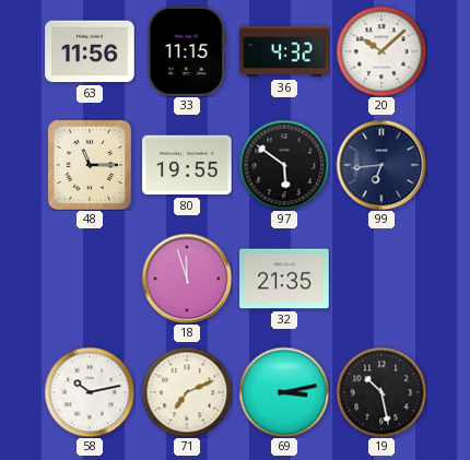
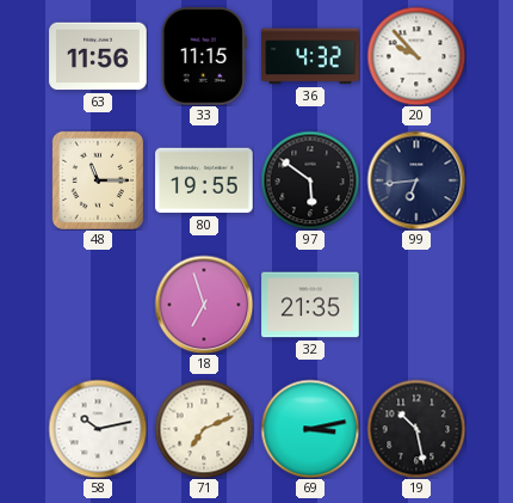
20: 10:08 -> 9:53 (416, 56)
18: 11:57 -> 6:57 (204, 305)
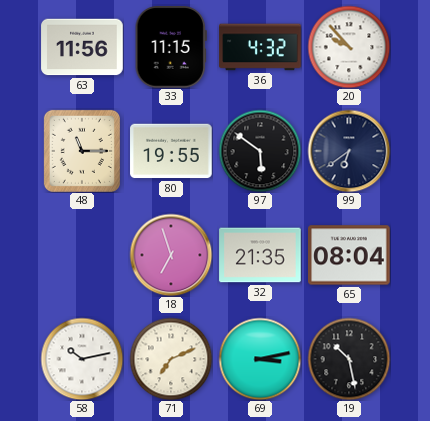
99: 6:44 -> 6:39 (349, 151)
65: none -> 08:04 (349, 255)
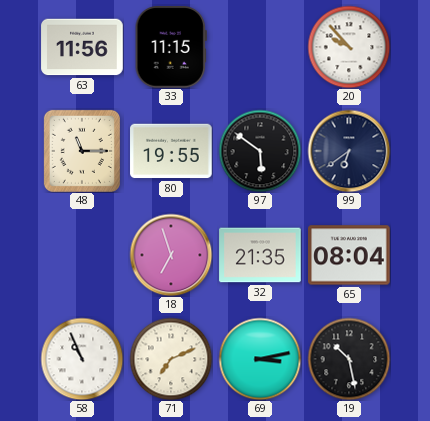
36: 4:32 -> none (260, 47)
58: 10:13 -> 10:56 (82, 359)
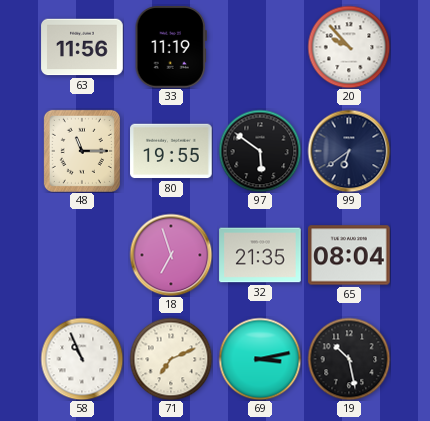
33: 11:15 -> 11:19 (171, 47)
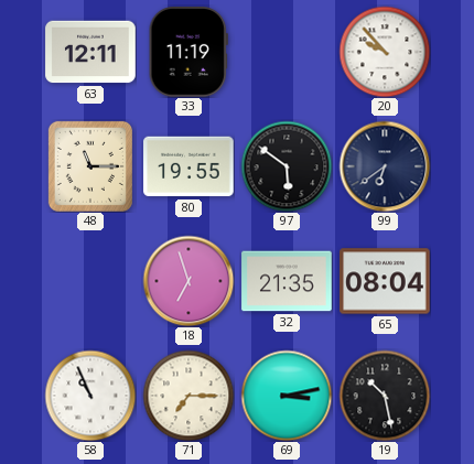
63: 11:56 -> 12:11 (90, 52)
71: 7:11 -> 7:15 (188, 396)
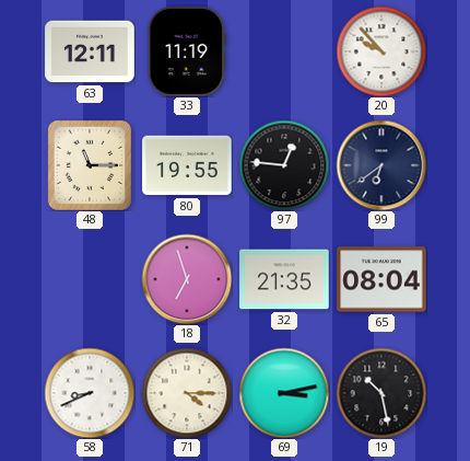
97: 5:51 -> 12:46 (284, 165)
58: 10:56 -> 8:41 (90, 393)
71: 7:15 -> 4:15 (187, 393)
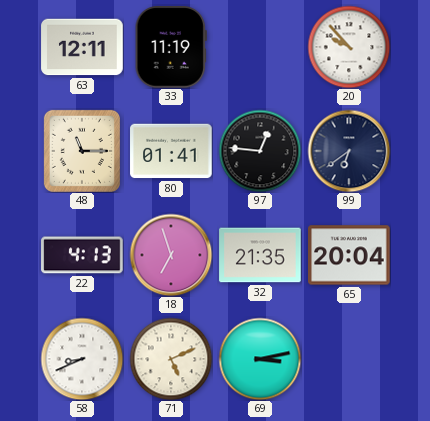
80: 19:55 -> 01:41 (171, 151)
22: none -> 4:13 (82, 255)
65: 08:04 -> 20:04 (349, 255)
71: 4:15 -> 5:11 (171, 359)
19: 10:28 -> none (381, 393)
